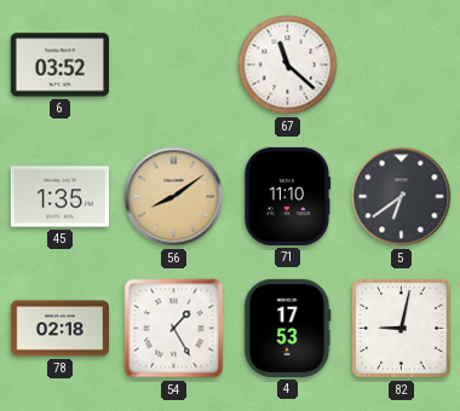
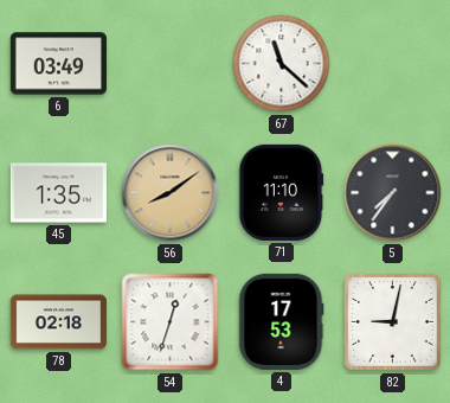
6: 03:52 -> 03:49 (58, 64)
5: 6:39 -> 7:36 (393, 193)
54: 1:25 -> 12:33 (171, 322)
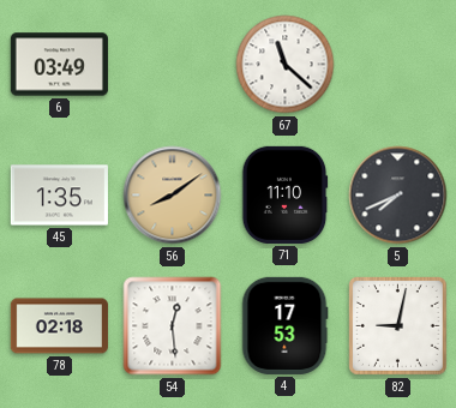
5: 7:36 -> 7:41 (398, 196)
54: 12:33 -> 12:29 (173, 326)
